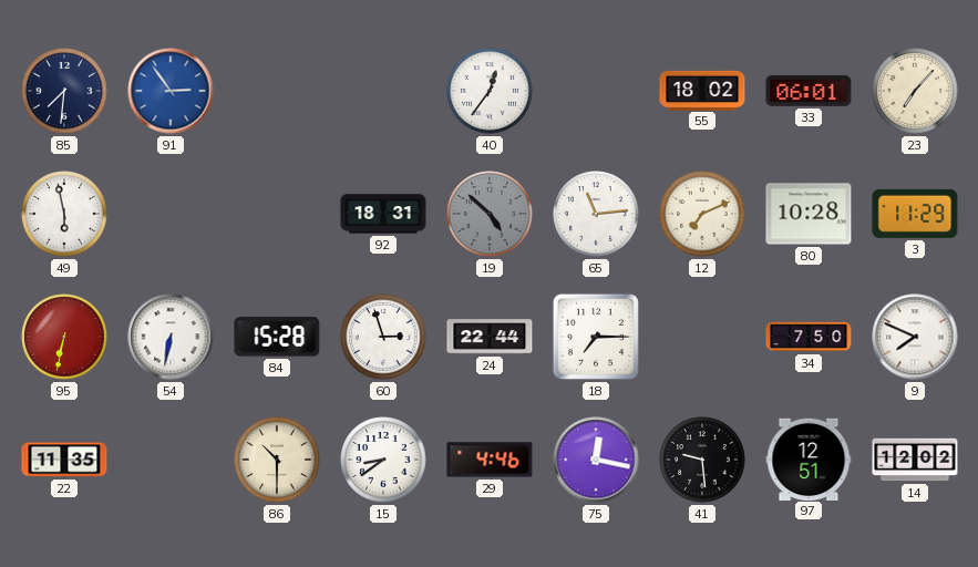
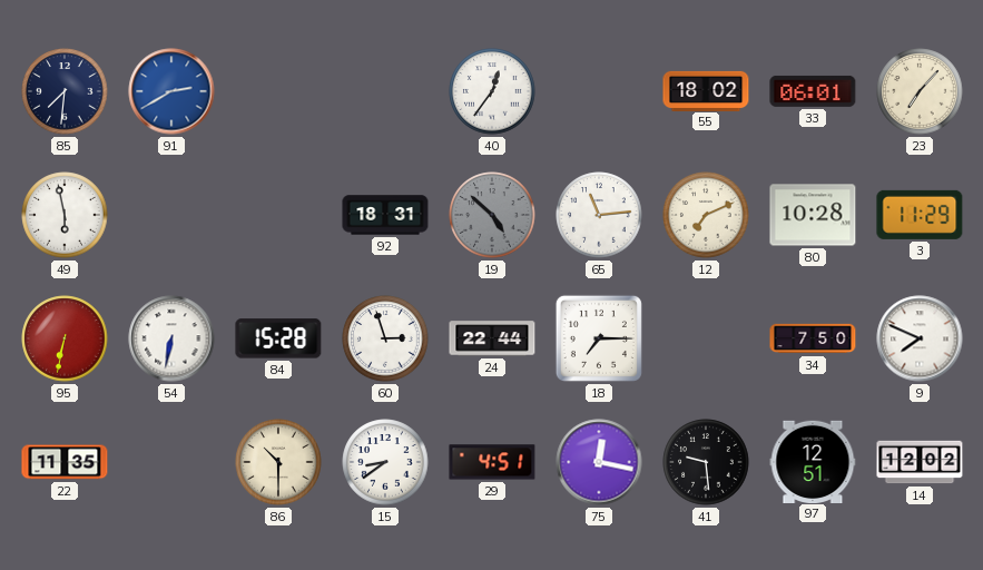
91: 2:54 -> 2:40 (171, 91)
29: 4:46 -> 4:51 (492, 462)
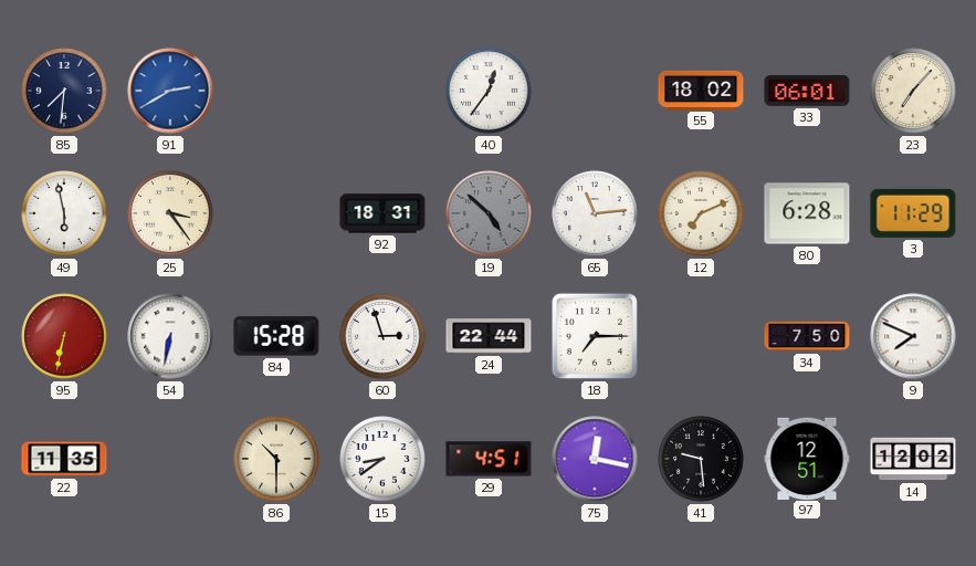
25: none -> 3:24 (170, 213)
80: 10:28 -> 6:28 (807, 213)
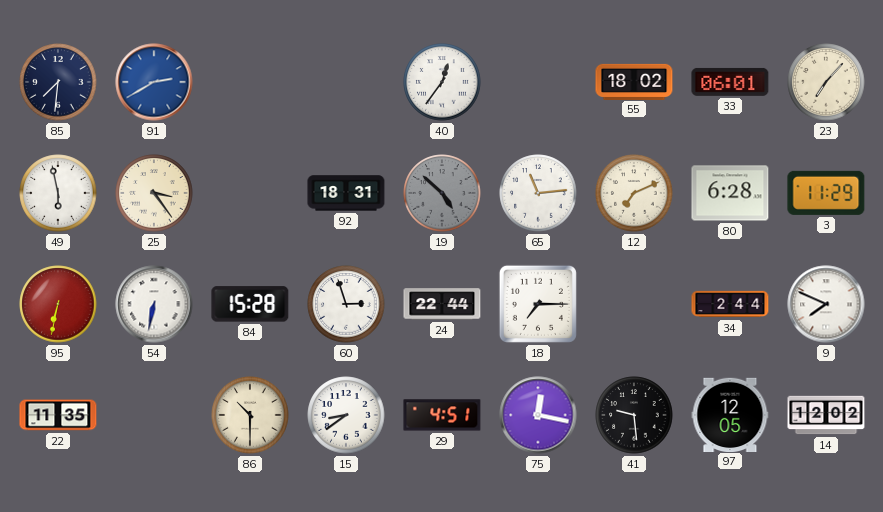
34: 7:50 -> 2:44 (730, 304)
97: 12:51 -> 12:05 (730, 414)
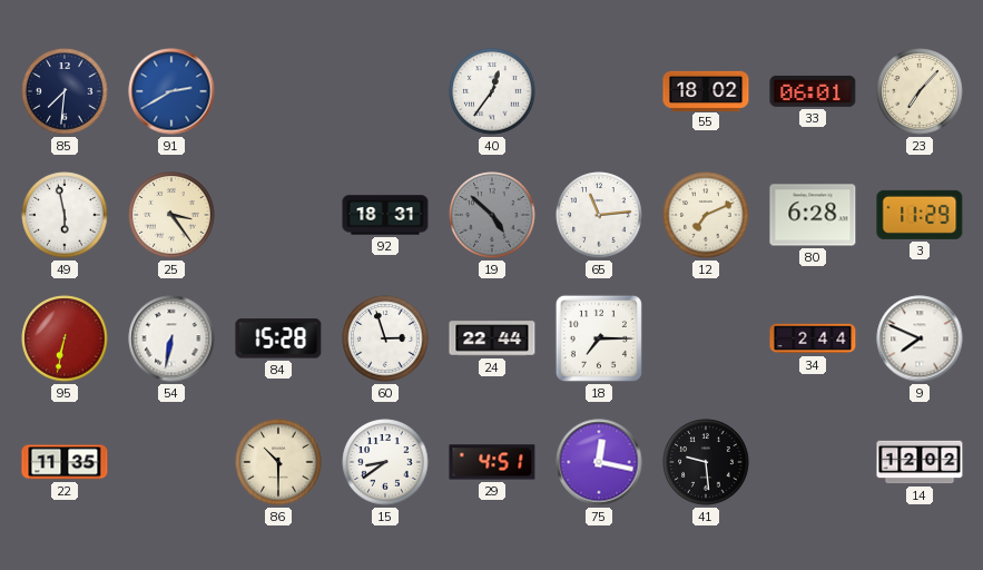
97: 12:05 -> none (730, 414)
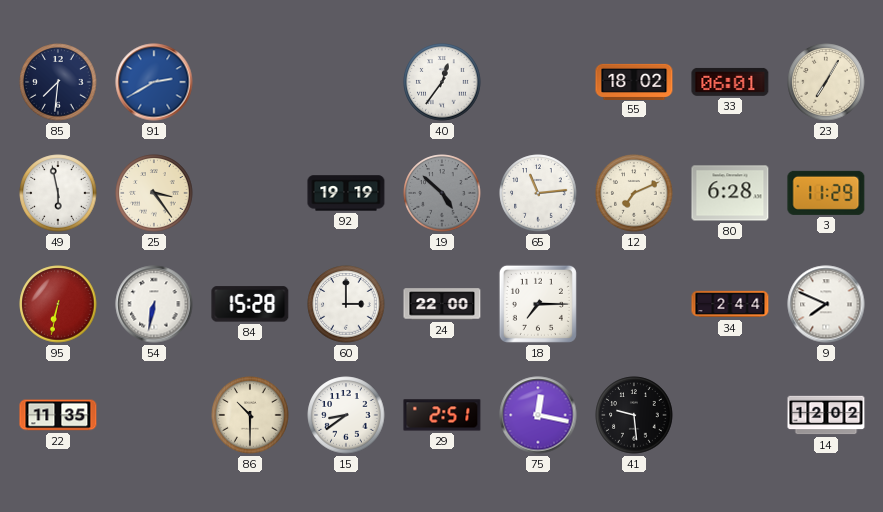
23: 7:07 -> 7:05 (826, 82)
92: 18:31 -> 19:19 (346, 193)
60: 2:57 -> 3:00 (346, 304)
24: 22:44 -> 22:00 (442, 304)
29: 4:51 -> 2:51 (442, 415)
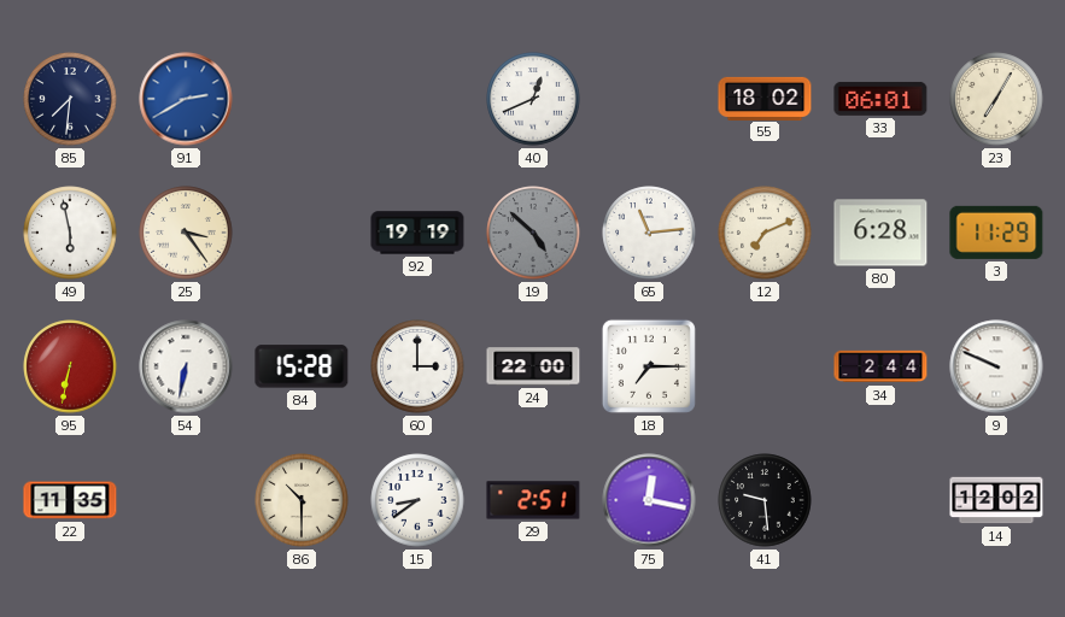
40: 12:36 -> 12:41 (533, 99)
9: 7:49 -> 9:49 (996, 366)
